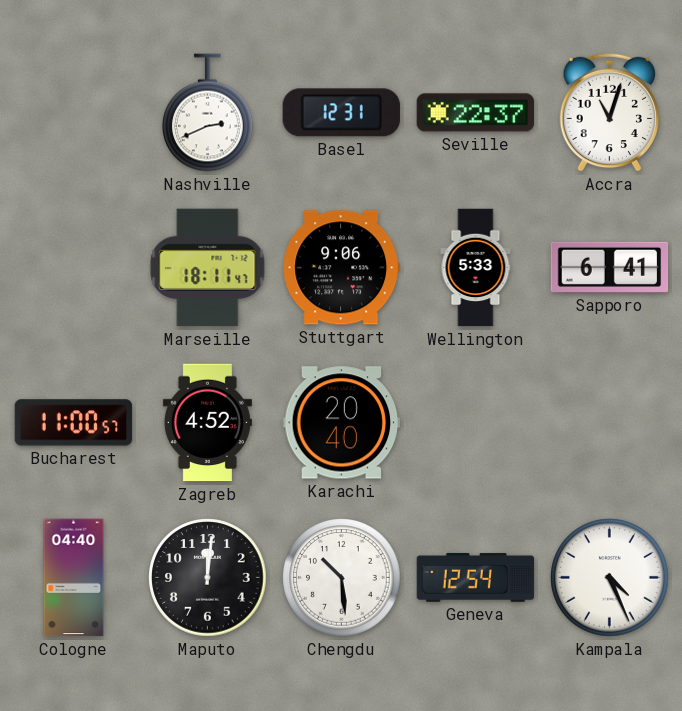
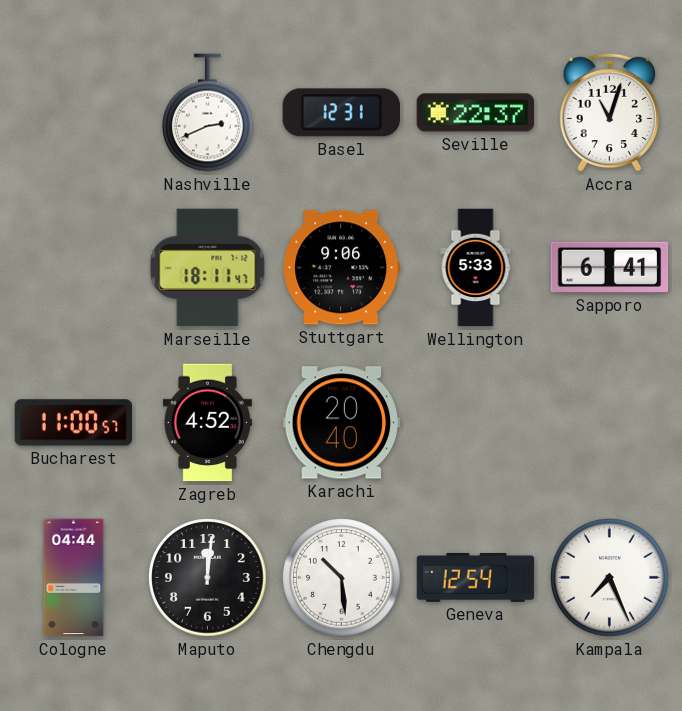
Cologne: 04:40 -> 04:44 (74, 578)
Kampala: 4:26 -> 7:26 (610, 578)
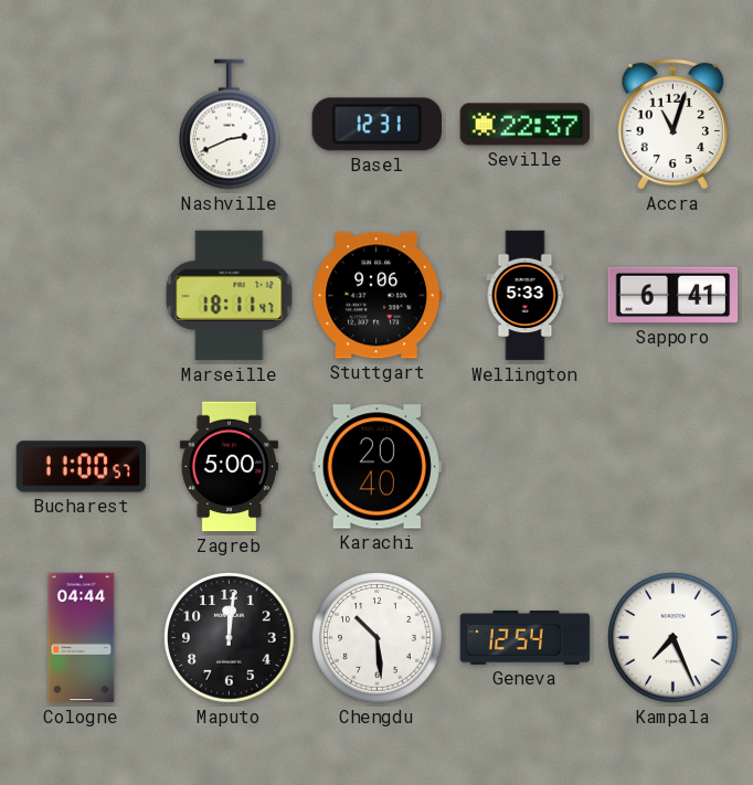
Zagreb: 4:52 -> 5:00 (229, 467)
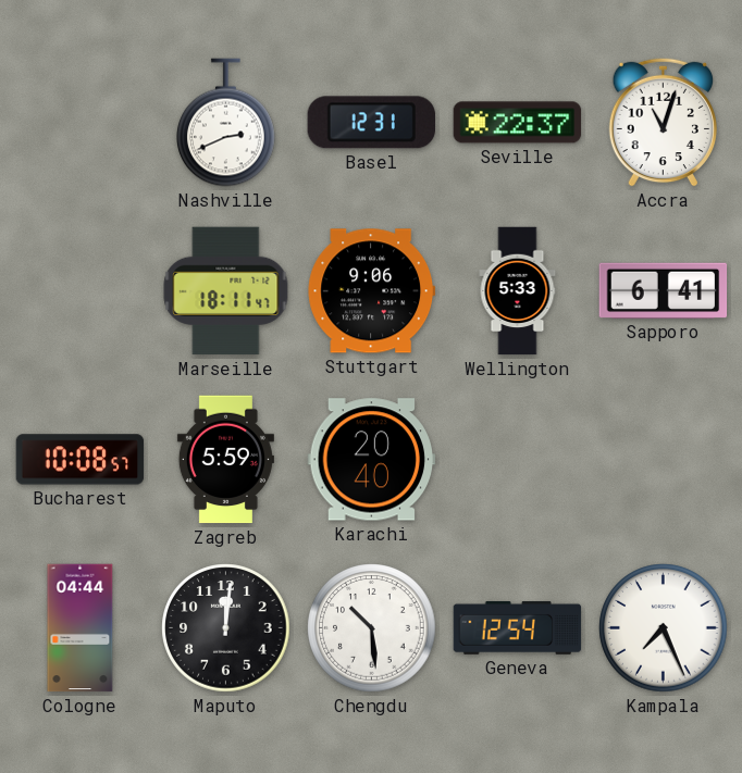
Bucharest: 11:00 -> 10:08 (81, 460)
Zagreb: 5:00 -> 5:59 (225, 460)
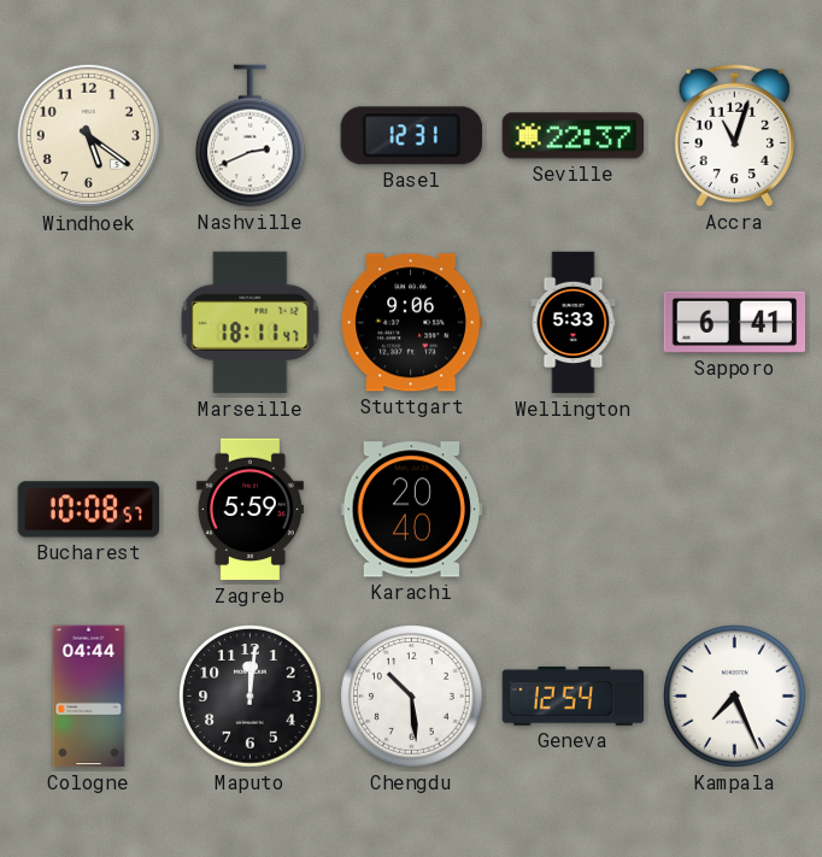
Windhoek: none -> 5:21 (89, 136)
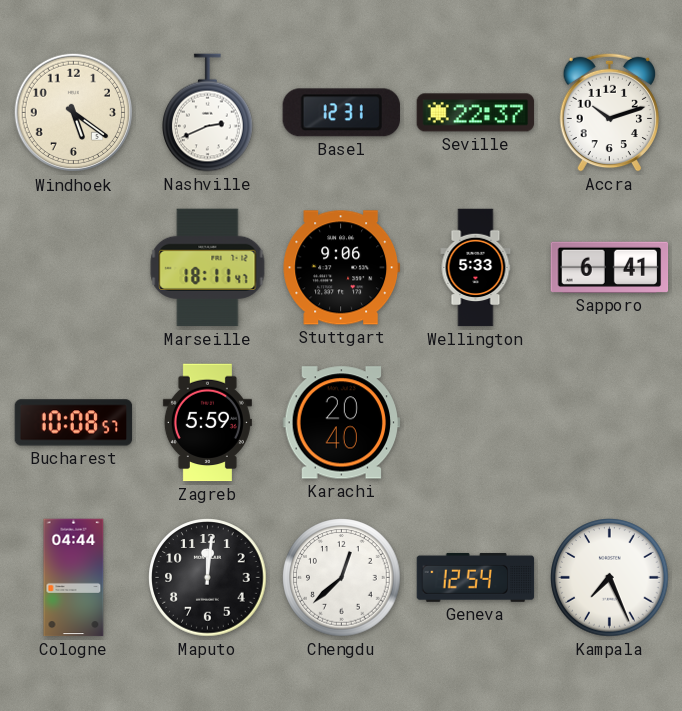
Accra: 11:03 -> 10:12 (609, 112)
Chengdu: 10:29 -> 12:38 (342, 578)
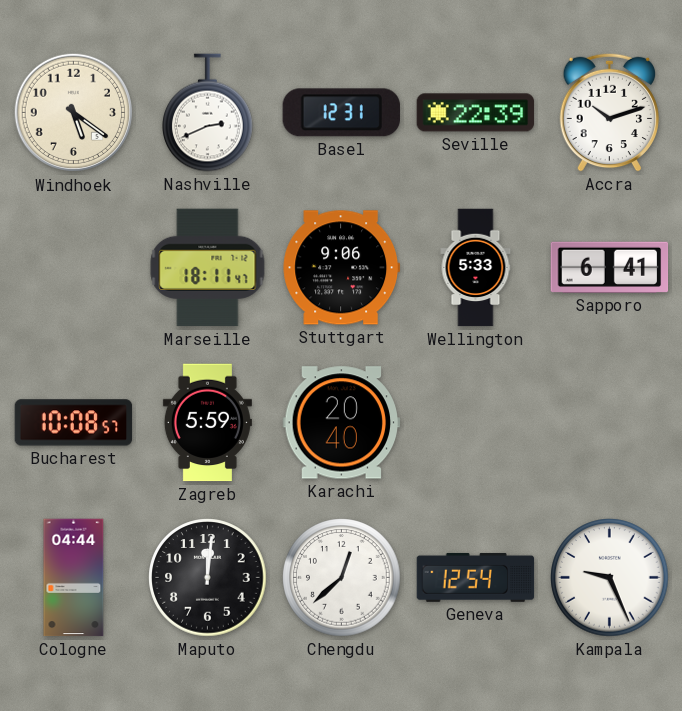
Seville: 22:37 -> 22:39 (476, 113)
Kampala: 7:26 -> 9:26 (610, 578)
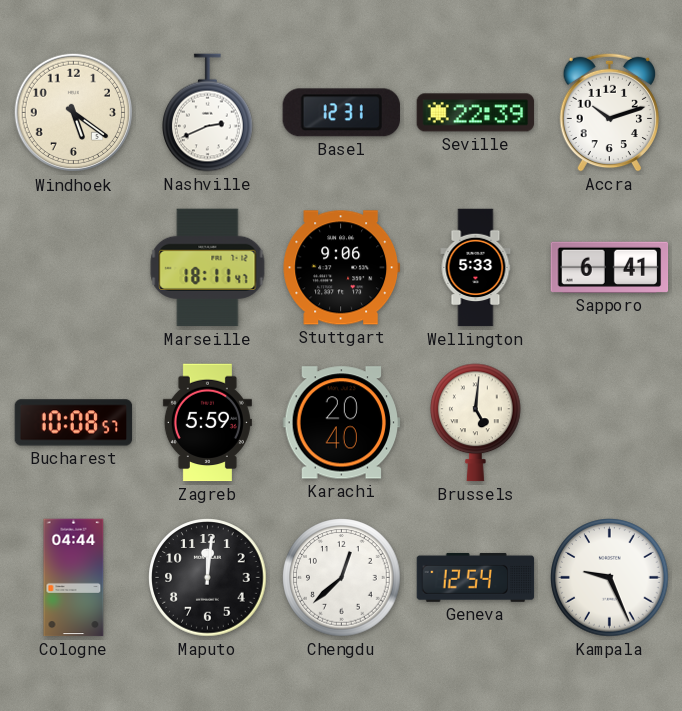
Brussels: none -> 5:01 (476, 423)
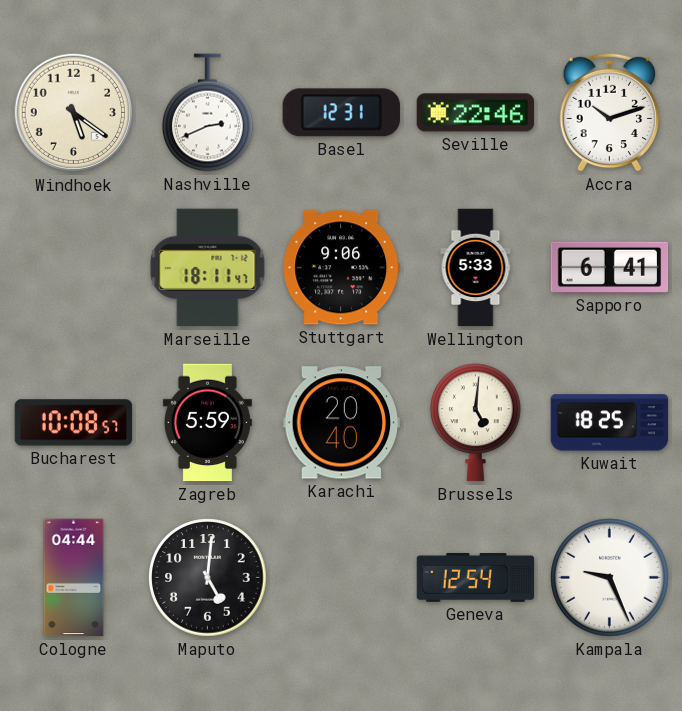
Seville: 22:39 -> 22:46 (476, 113)
Kuwait: none -> 18:25 (610, 423)
Maputo: 12:01 -> 5:01 (208, 578)
Chengdu: 12:38 -> none (342, 578)
